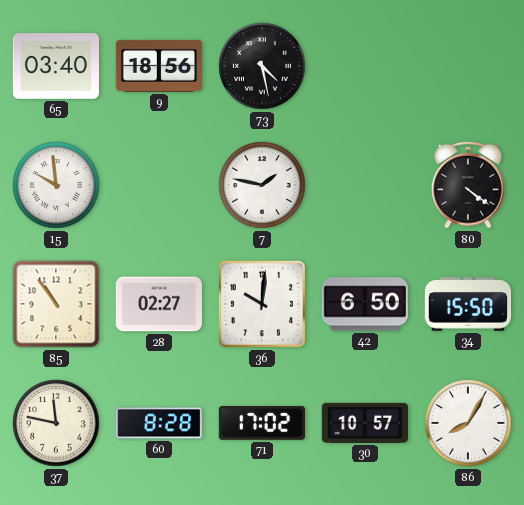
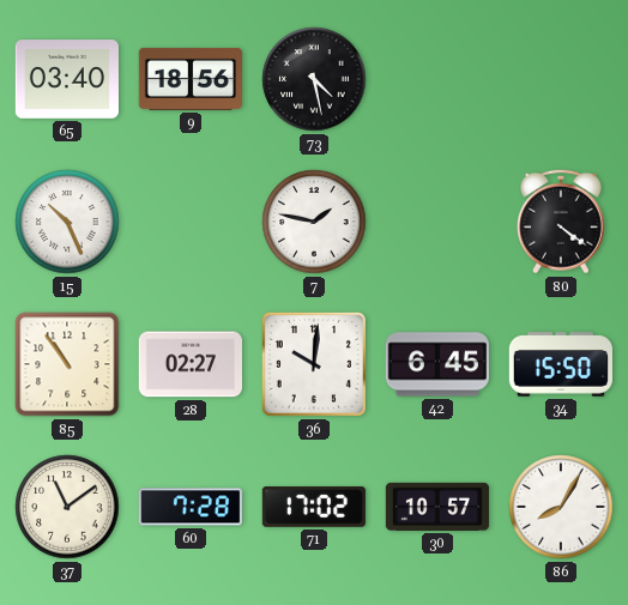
15: 9:59 -> 10:26 (67, 222)
42: 6:50 -> 6:45 (437, 364)
37: 11:47 -> 11:09 (67, 507)
60: 8:28 -> 7:28 (191, 507)
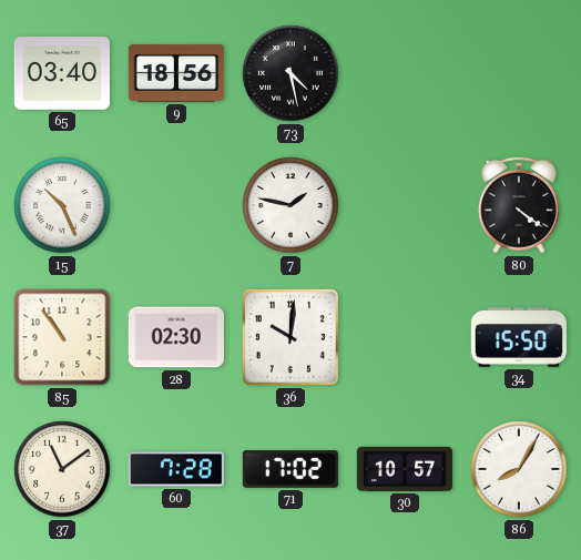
28: 02:27 -> 02:30 (176, 337)
42: 6:45 -> none (437, 364)
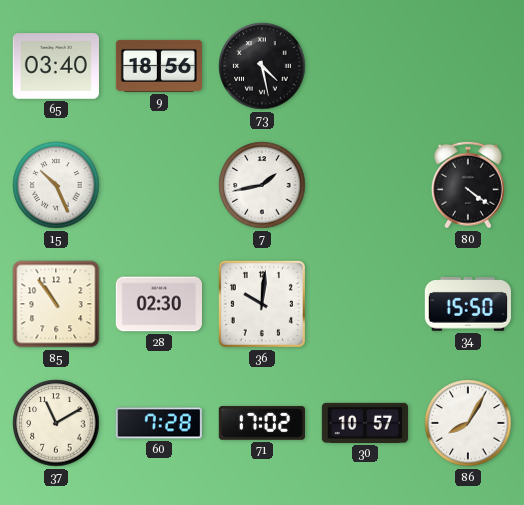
7: 1:47 -> 1:43 (262, 185)
37: 11:09 -> 11:10 (56, 423)
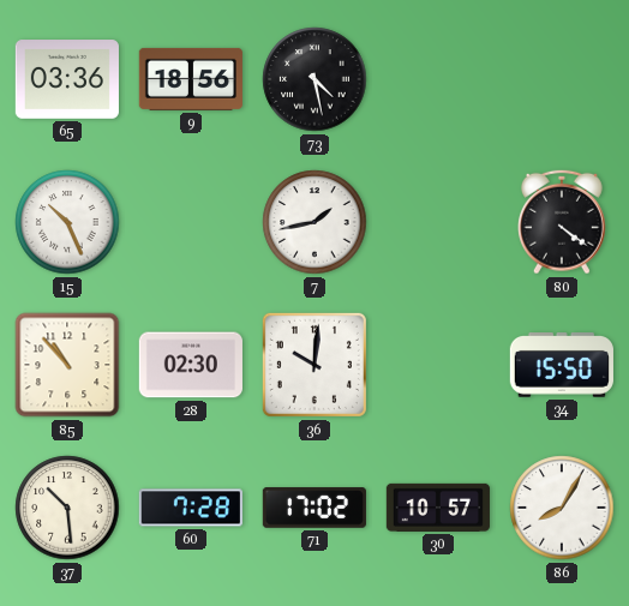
65: 03:40 -> 03:36 (67, 79)
85: 10:54 -> 10:53 (67, 365)
37: 11:10 -> 10:29 (67, 508)
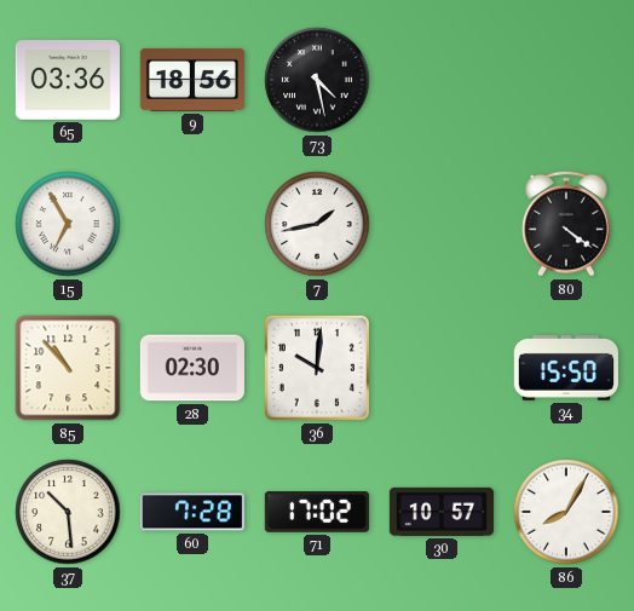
15: 10:26 -> 6:55 (68, 224)
